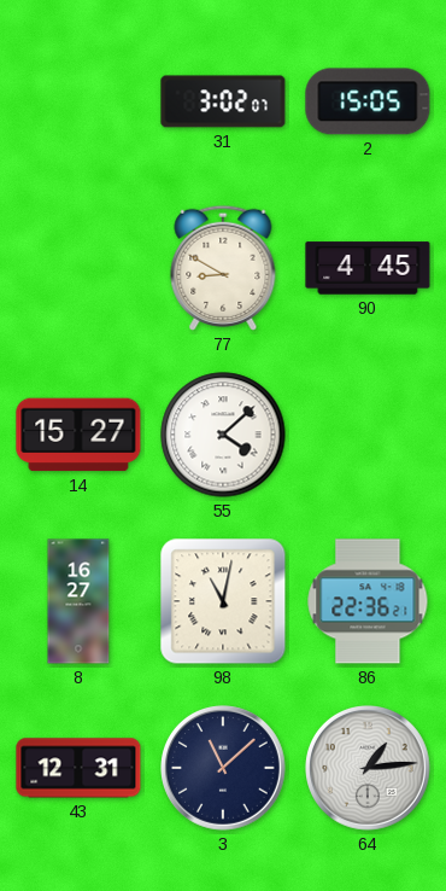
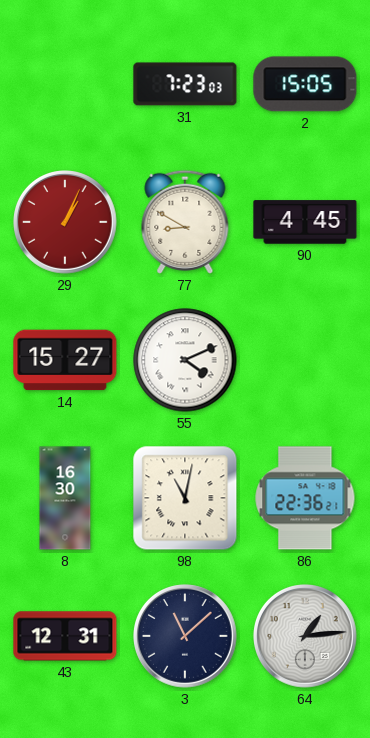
31: 3:02 -> 7:23 (185, 84)
29: none -> 1:04 (66, 223)
55: 4:08 -> 4:11 (185, 360)
8: 16:27 -> 16:30 (65, 498)
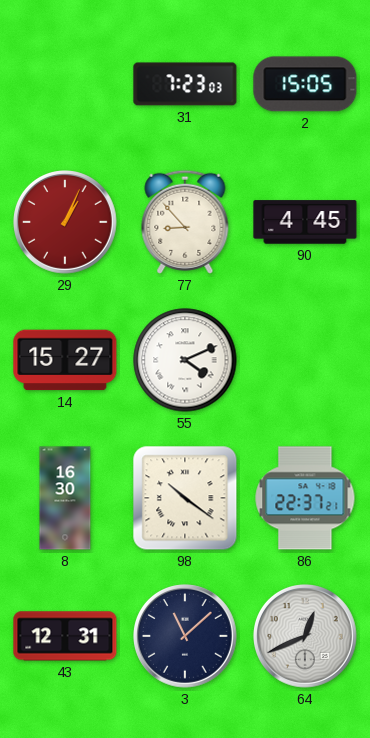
77: 8:50 -> 8:53 (185, 222)
98: 11:02 -> 10:21 (185, 498)
86: 22:36 -> 22:37 (305, 498)
64: 1:14 -> 12:41 (306, 637)
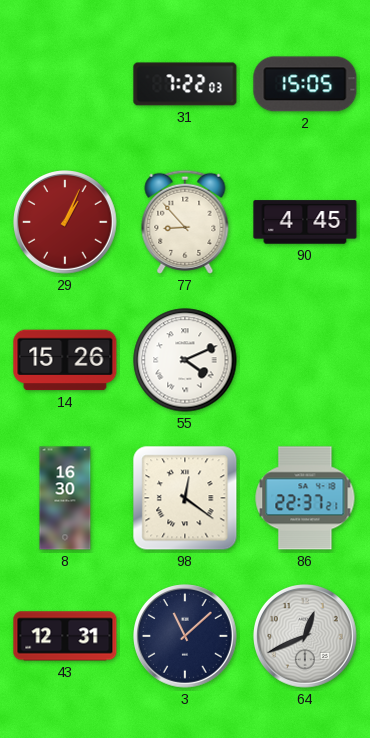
31: 7:23 -> 7:22 (185, 84)
14: 15:27 -> 15:26 (65, 360)
98: 10:21 -> 12:21 (185, 498)
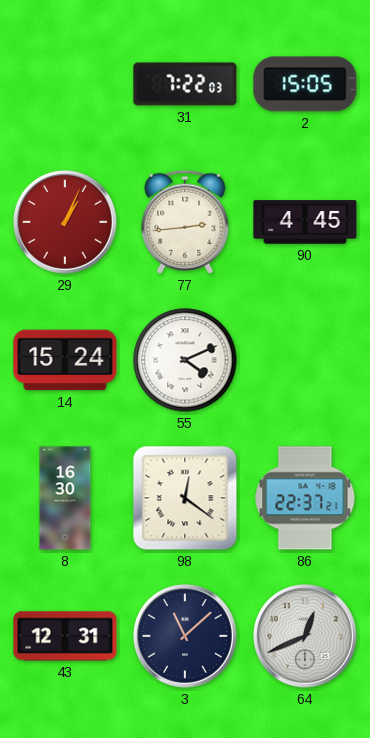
77: 8:53 -> 2:44 (185, 222)
14: 15:26 -> 15:24 (65, 360)
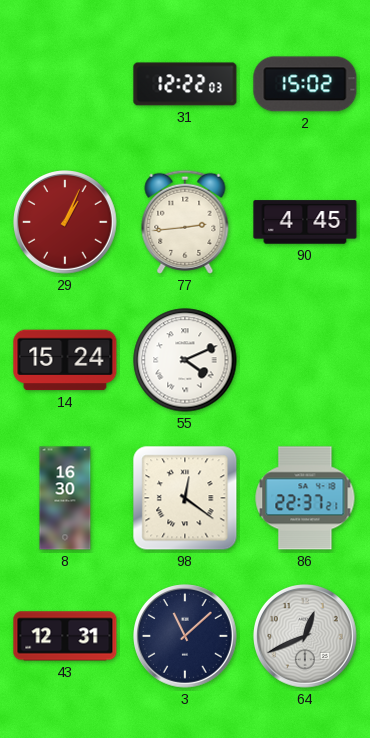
31: 7:22 -> 12:22 (185, 84)
2: 15:05 -> 15:02 (305, 84)
